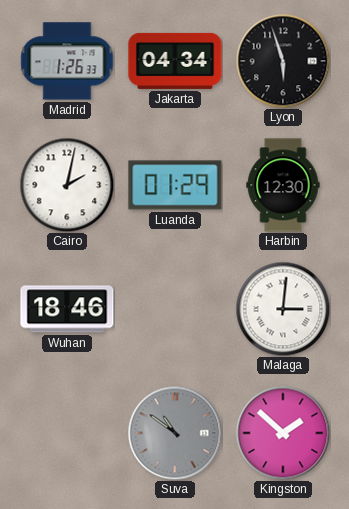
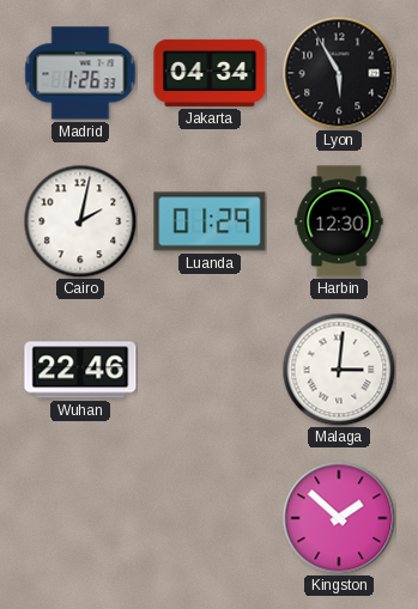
Lyon: 5:57 -> 5:55 (339, 73)
Wuhan: 18:46 -> 22:46 (80, 370)
Suva: 10:51 -> none (175, 433)
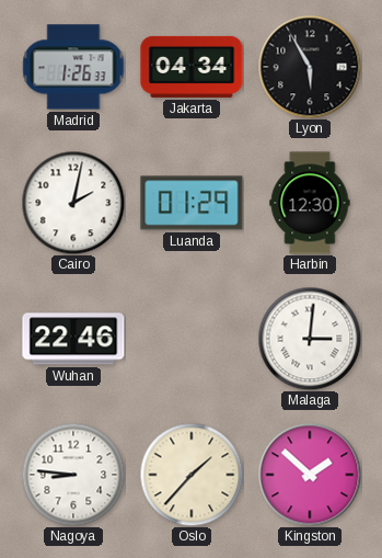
Nagoya: none -> 8:46 (73, 475)
Oslo: none -> 1:37 (192, 475)
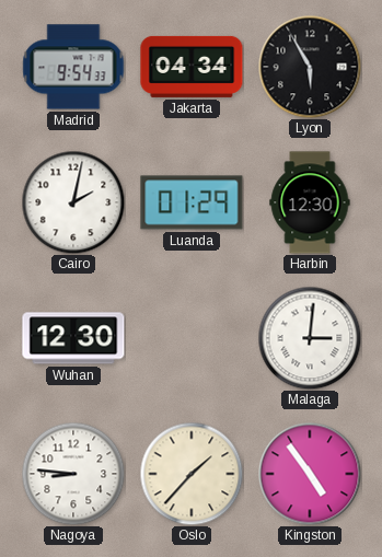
Madrid: 1:26 -> 9:54 (73, 67)
Wuhan: 22:46 -> 12:30 (73, 338)
Kingston: 1:52 -> 4:54 (310, 474)
